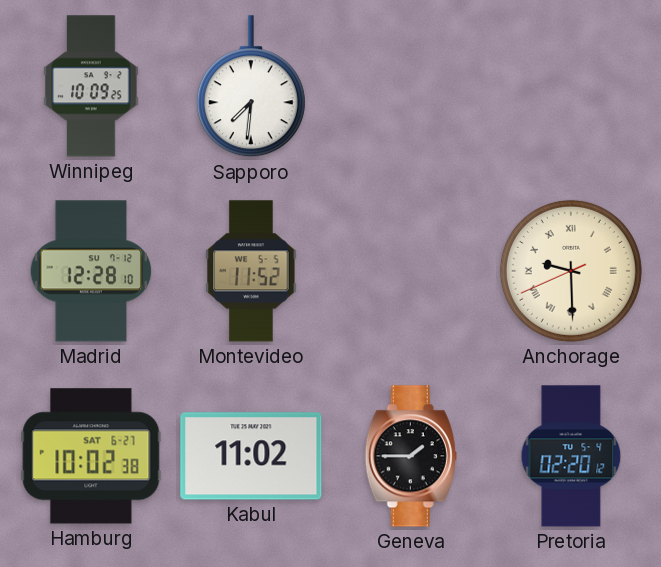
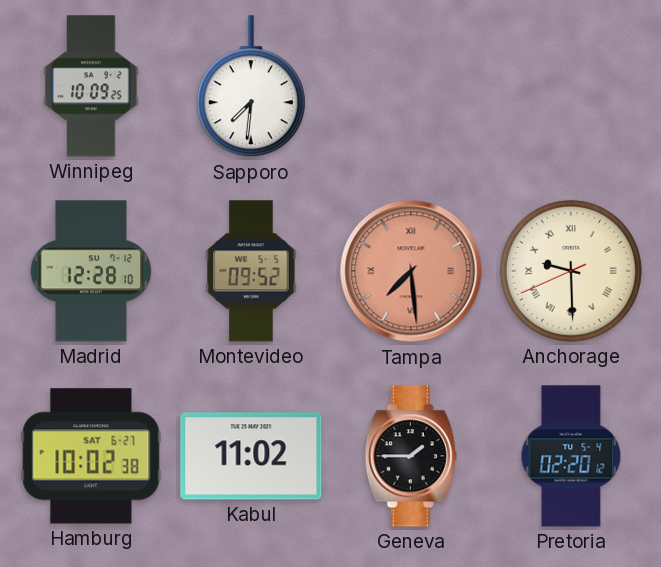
Montevideo: 11:52 -> 09:52 (251, 271)
Tampa: none -> 7:29 (411, 271)
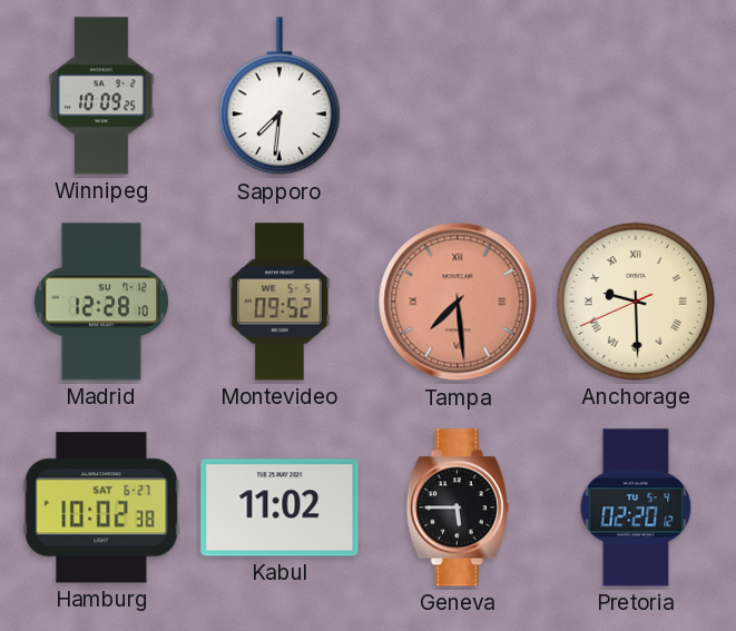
Geneva: 1:45 -> 5:45 (458, 507)
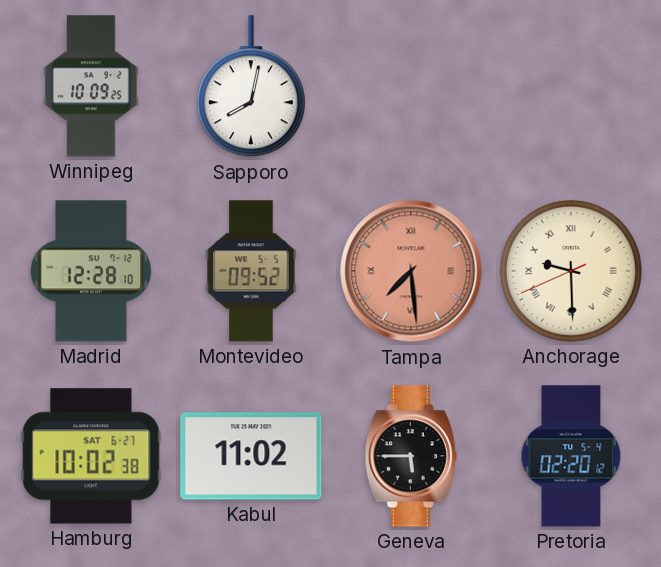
Sapporo: 7:31 -> 8:02 (251, 87)
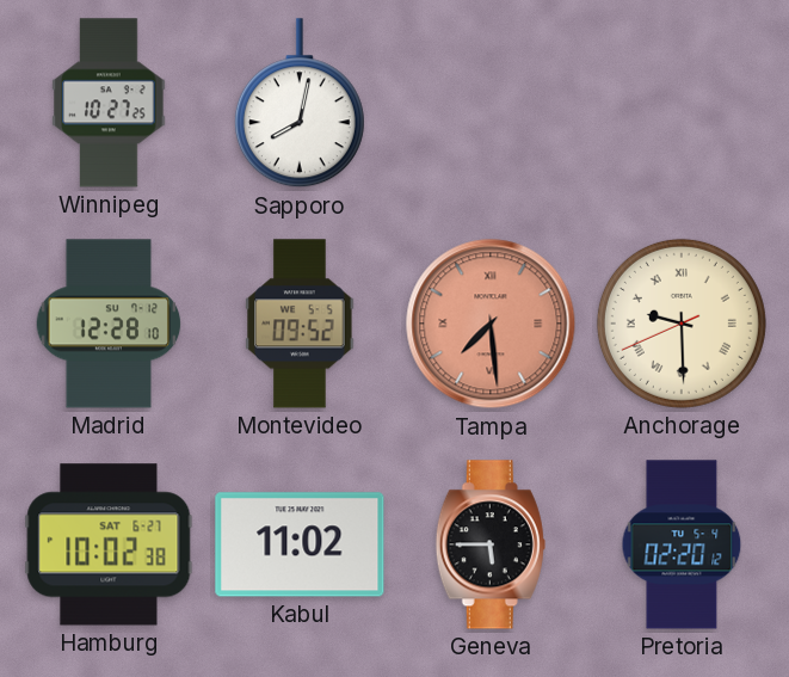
Winnipeg: 10:09 -> 10:27 (109, 103)
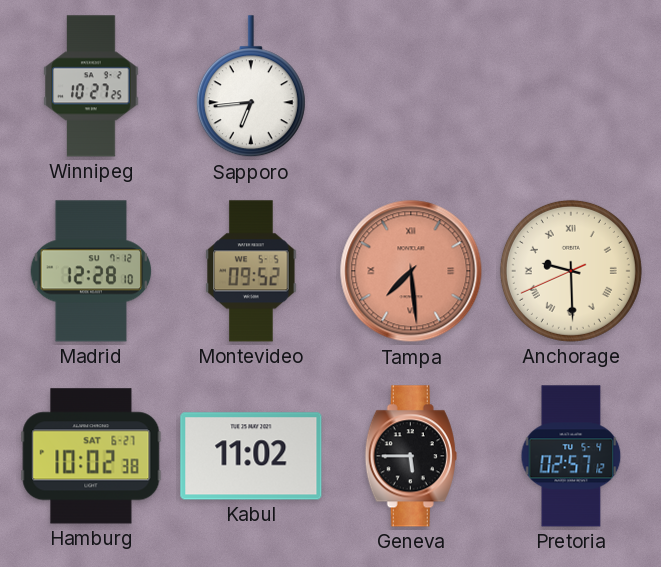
Sapporo: 8:02 -> 6:44 (251, 87)
Pretoria: 02:20 -> 02:57 (571, 456)
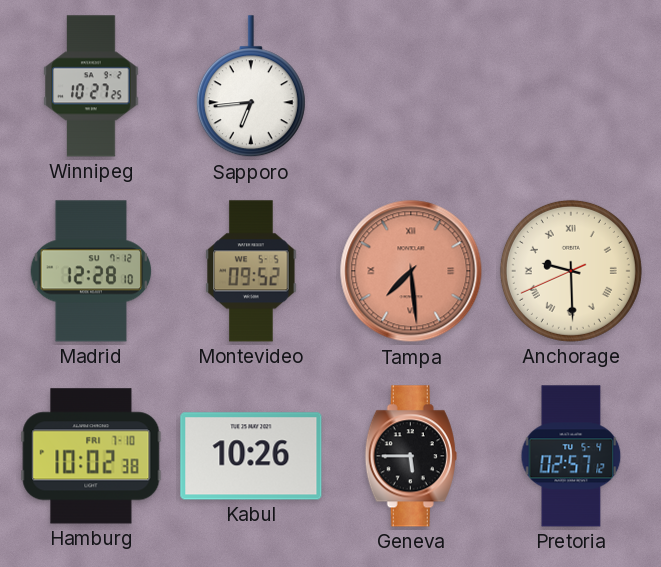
Hamburg date: SAT 6-27 -> FRI 7-10 (91, 456)
Kabul: 11:02 -> 10:26 (251, 456)
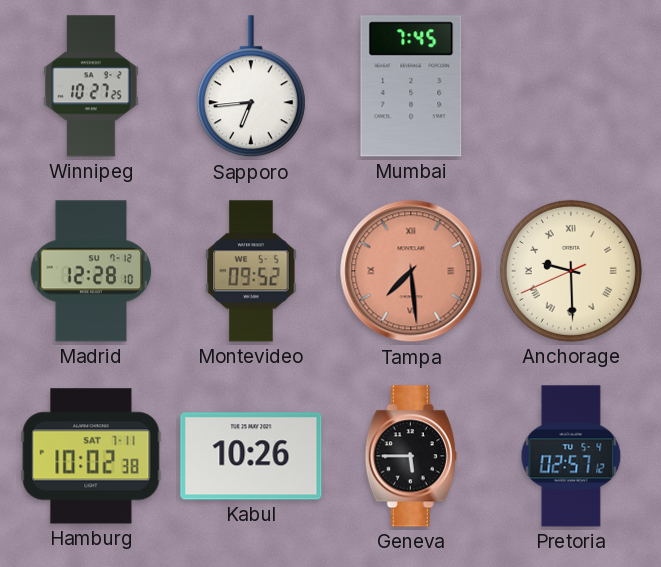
Mumbai: none -> 7:45 (411, 86)
Hamburg date: FRI 7-10 -> SAT 7-11 (91, 456)
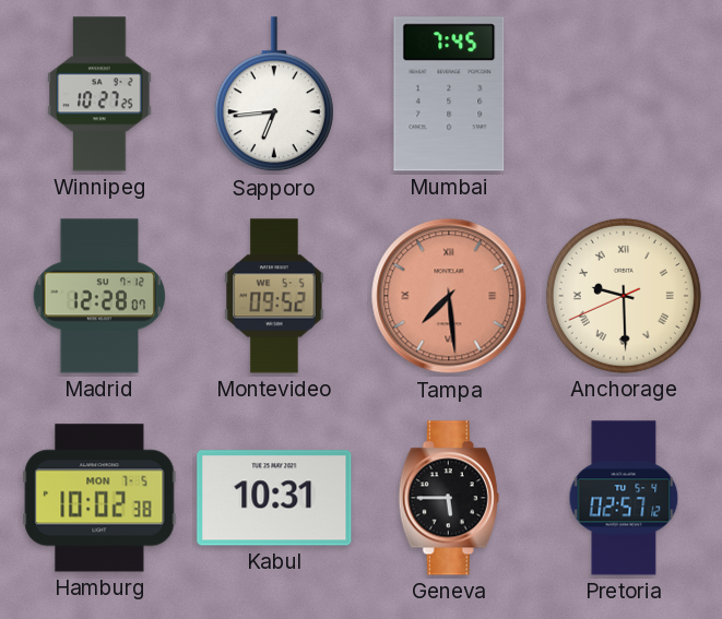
Madrid: 12:28:10 -> 12:28:07 (99, 296)
Hamburg date: SAT 7-11 -> MON 7-5 (99, 498)
Kabul: 10:26 -> 10:31 (274, 498)
